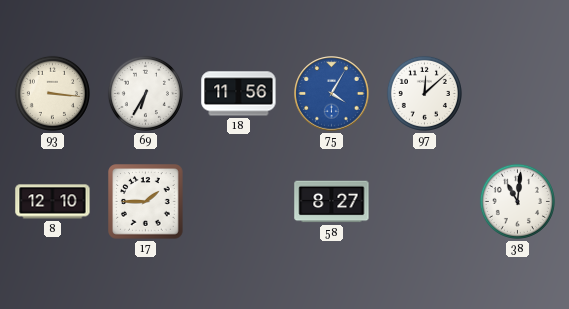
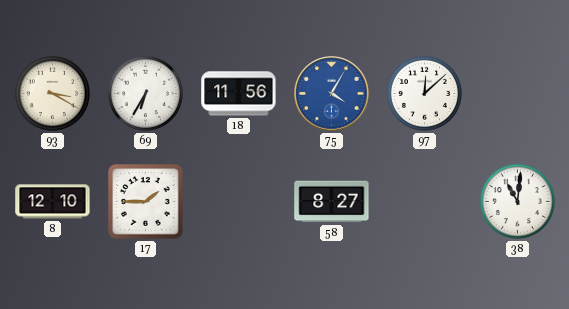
93: 3:16 -> 3:20 (52, 93)
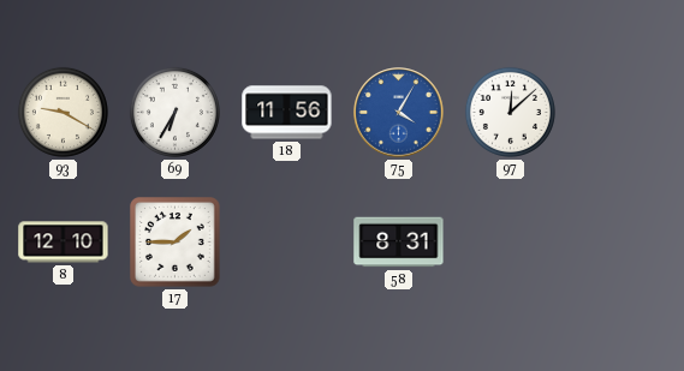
93: 3:20 -> 9:20 (63, 112)
58: 8:27 -> 8:31 (399, 243)
38: 11:01 -> none (517, 201)
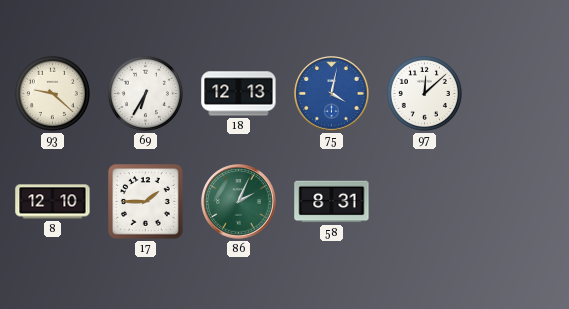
93: 9:20 -> 9:22 (52, 93)
18: 11:56 -> 12:13 (239, 94)
75: 4:05 -> 4:02 (332, 94)
86: none -> 2:04 (239, 202)
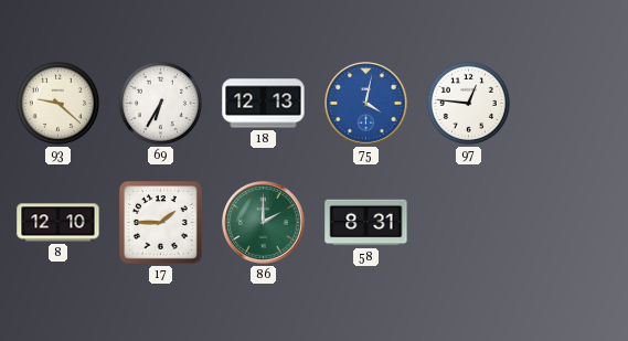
97: 12:08 -> 12:46 (468, 103)
86: 2:04 -> 2:00 (264, 223)
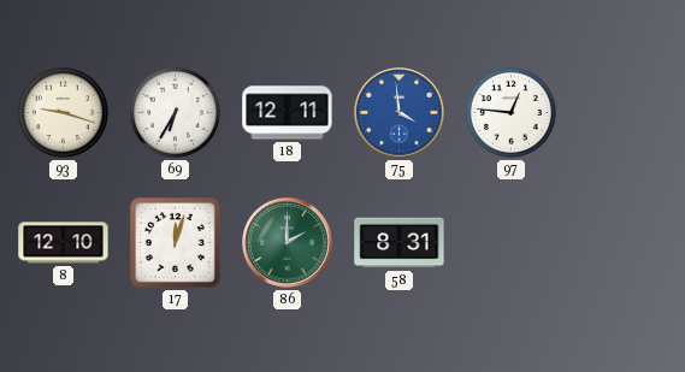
93: 9:22 -> 9:18 (63, 112)
18: 12:13 -> 12:11 (288, 113)
75: 4:02 -> 3:59 (400, 113)
17: 1:45 -> 12:03 (176, 243)
